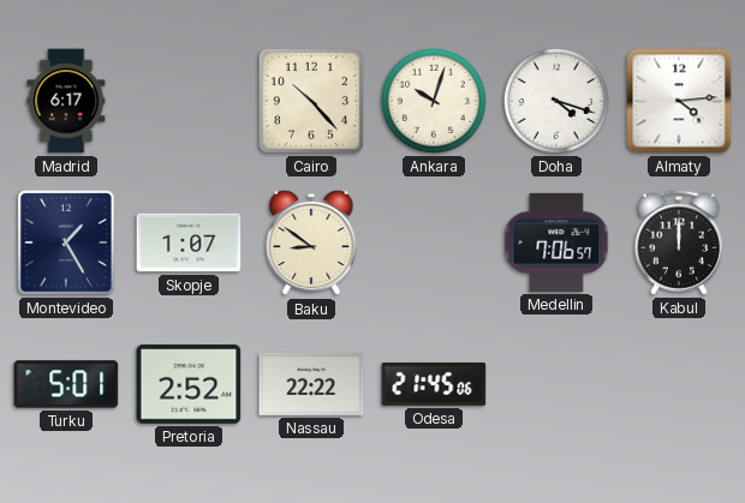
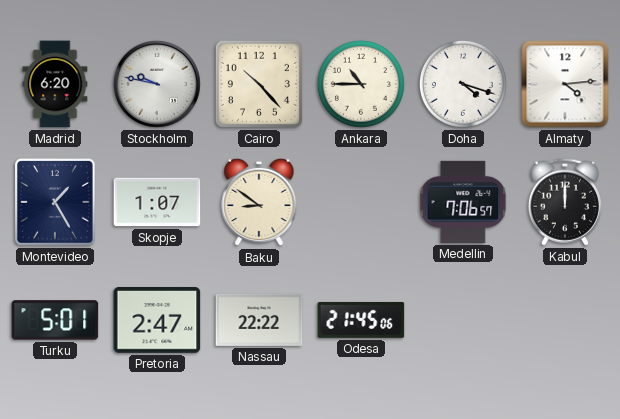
Madrid: 6:17 -> 6:20 (55, 84)
Stockholm: none -> 9:47 (157, 84)
Ankara: 10:03 -> 10:45 (361, 84)
Pretoria: 2:52 -> 2:47 (157, 321)
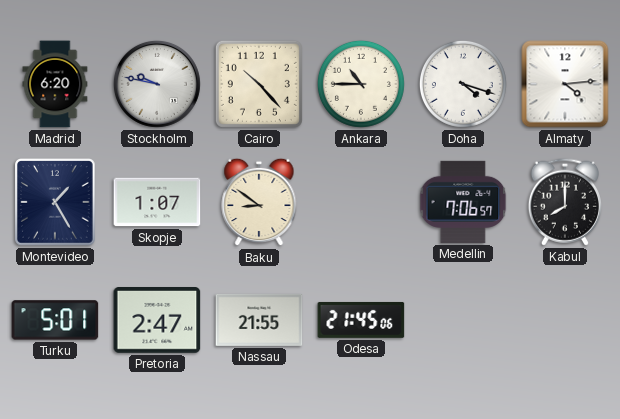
Kabul: 12:00 -> 8:00 (565, 202)
Nassau: 22:22 -> 21:55 (259, 320)
